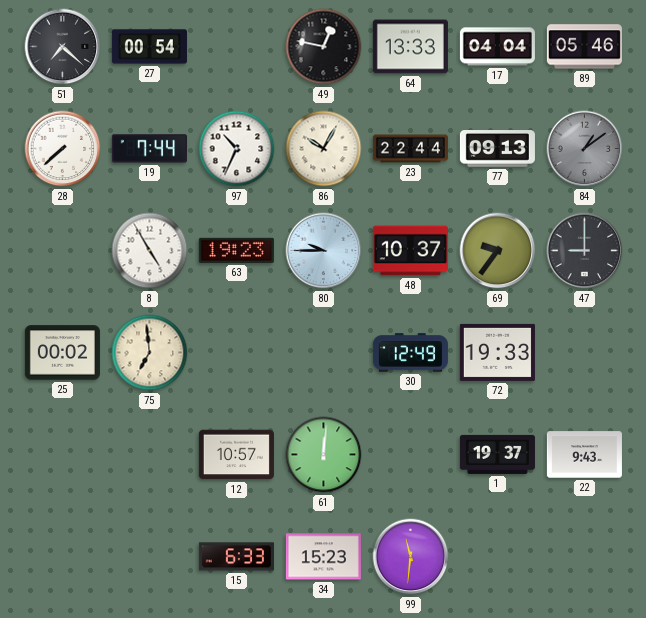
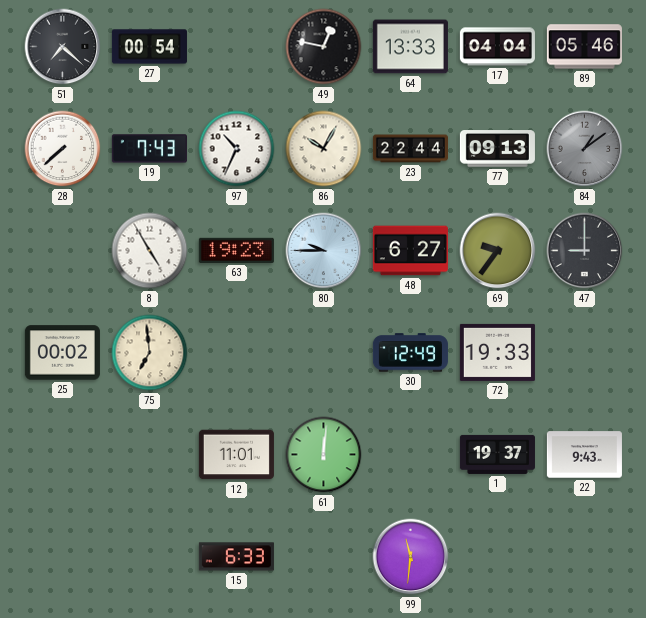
19: 7:44 -> 7:43 (149, 149)
48: 10:37 -> 6:27 (410, 251)
12: 10:57 -> 11:01 (236, 455)
34: 15:23 -> none (323, 557)
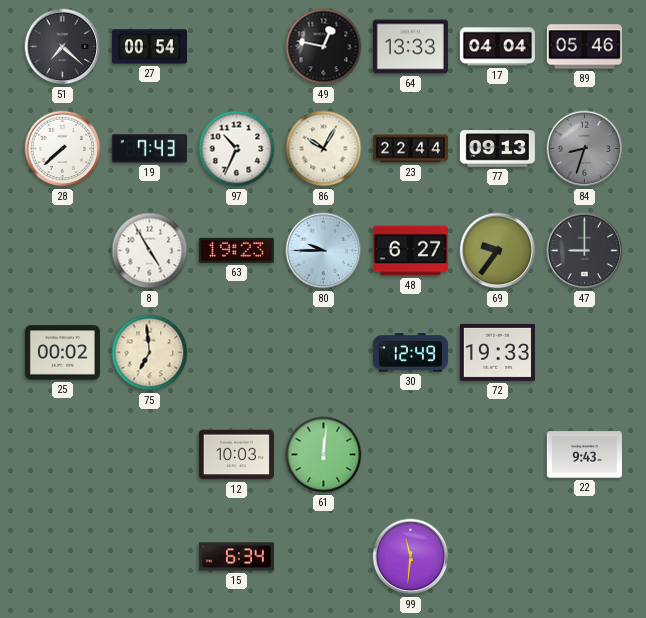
84: 1:09 -> 8:33 (585, 149)
12: 11:01 -> 10:03 (236, 455)
1: 19:37 -> none (497, 454)
15: 6:33 -> 6:34 (236, 557)
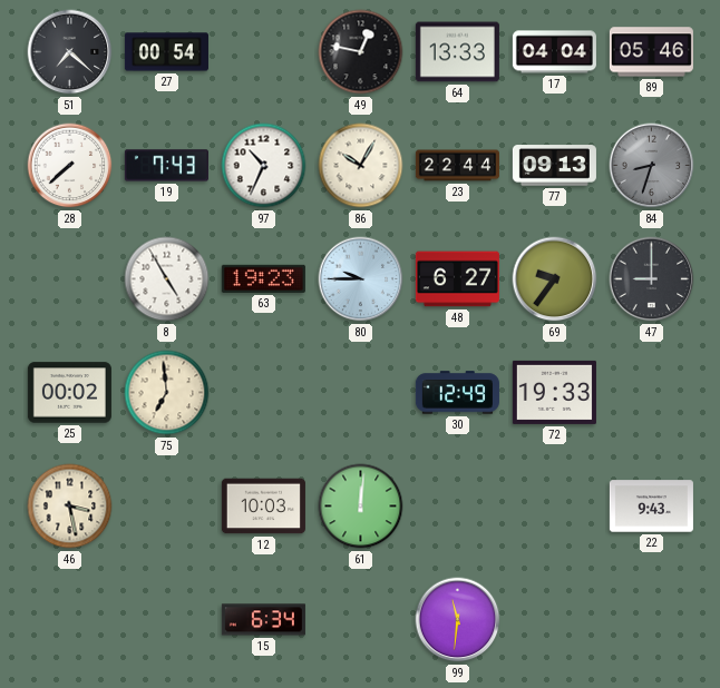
46: none -> 3:28 (70, 507)
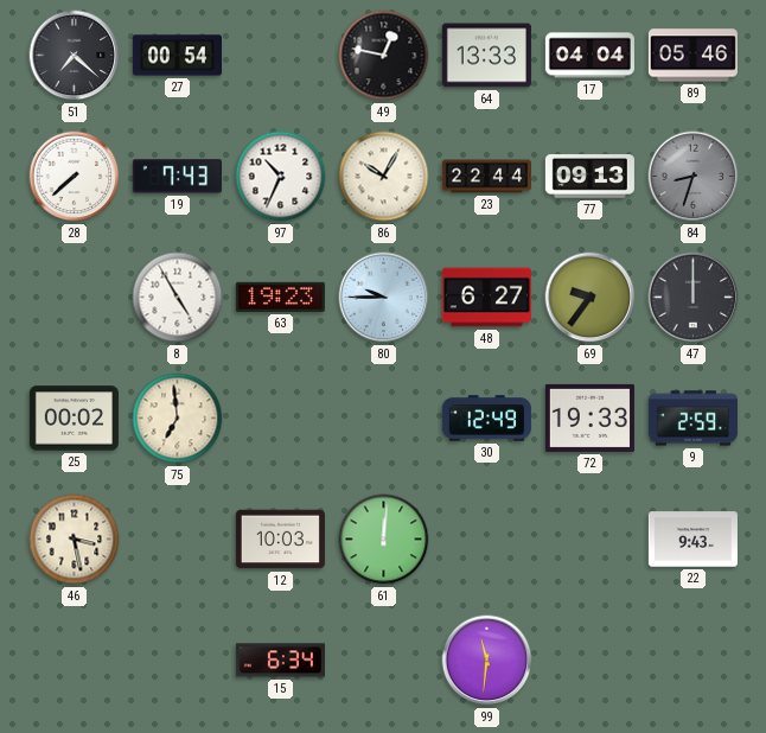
47: 9:00 -> 12:00 (694, 298)
9: none -> 2:59 (692, 419)
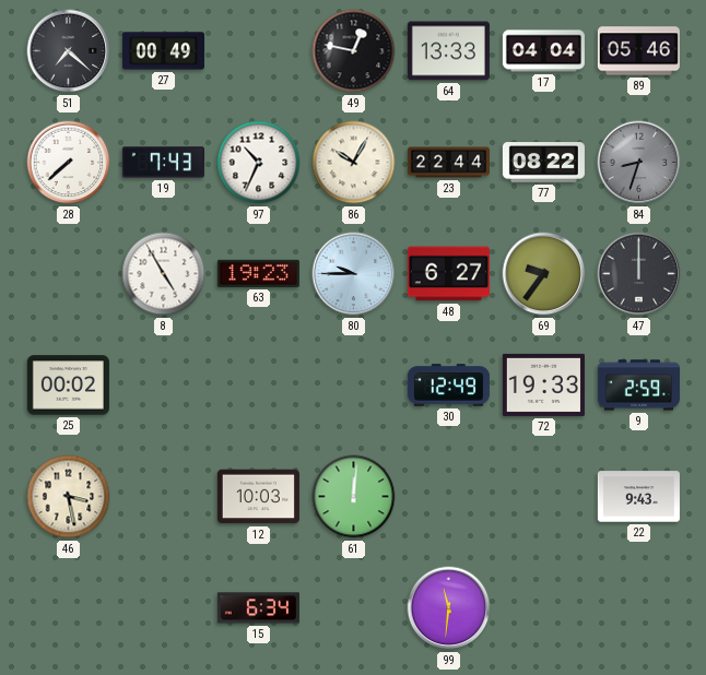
27: 00:54 -> 00:49 (163, 51)
77: 09:13 -> 08:22 (543, 163)
75: 6:59 -> none (178, 419)
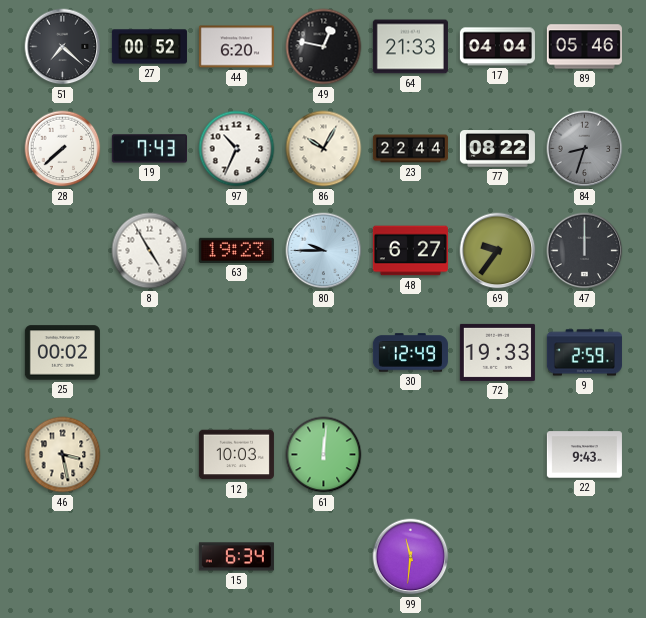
27: 00:49 -> 00:52 (149, 47)
44: none -> 6:20 (236, 47)
64: 13:33 -> 21:33 (410, 47)
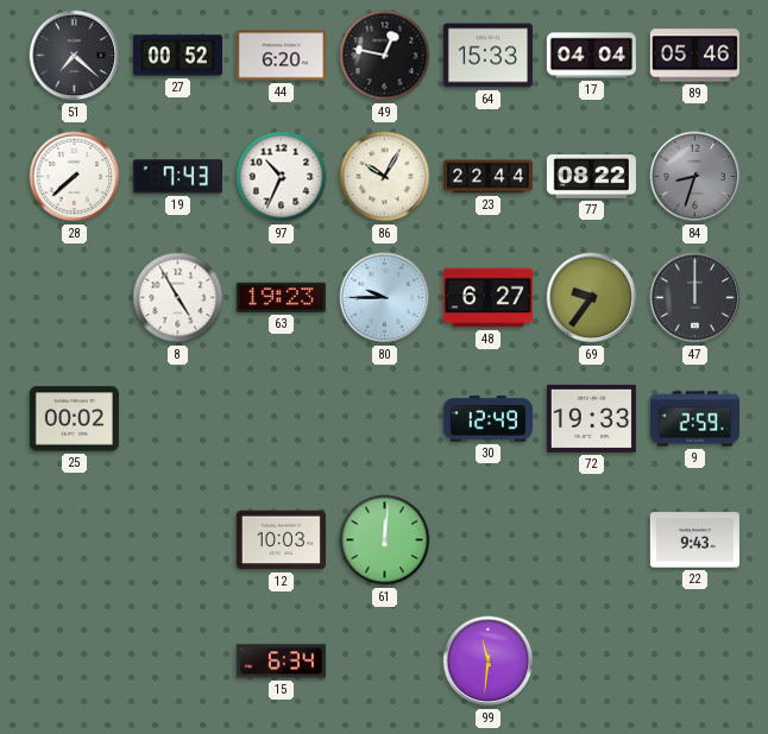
64: 21:33 -> 15:33 (487, 56)
46: 3:28 -> none (63, 455)
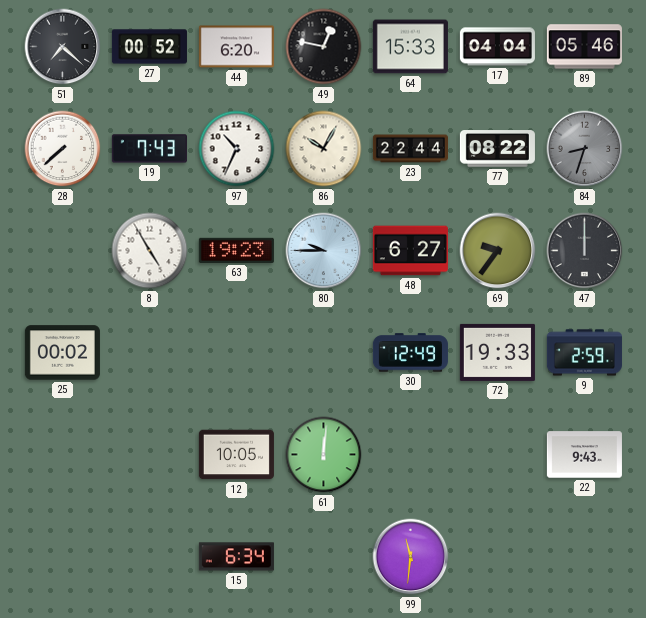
12: 10:03 -> 10:05 (236, 455)
